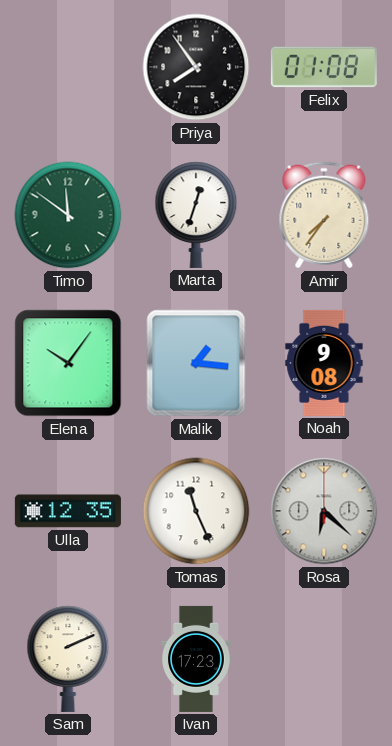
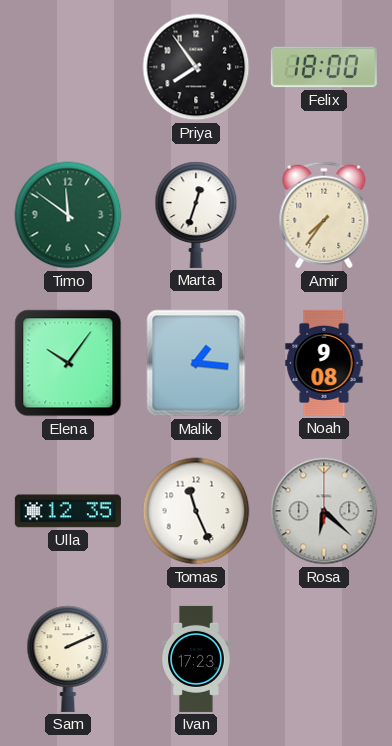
Felix: 01:08 -> 18:00 (324, 67)
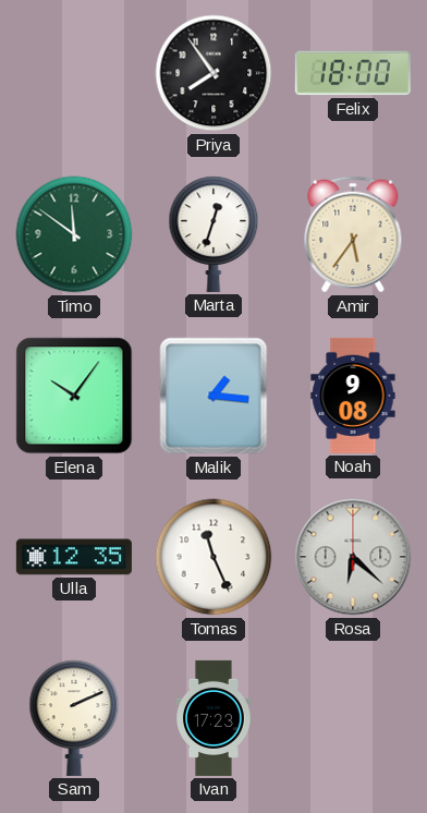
Amir: 7:36 -> 5:36 (353, 234)
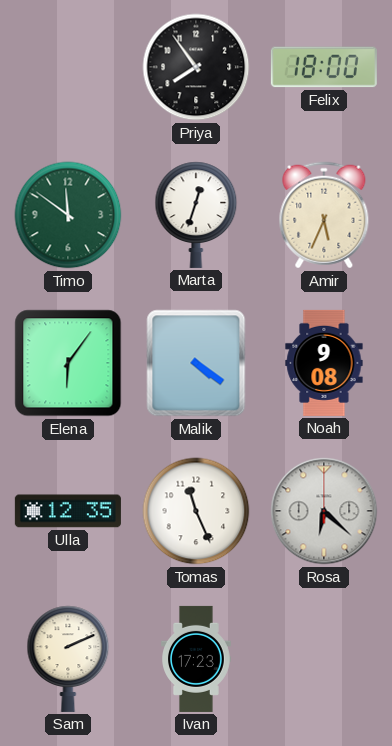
Amir: 5:36 -> 5:34 (324, 215)
Elena: 10:06 -> 6:06 (68, 363)
Malik: 1:16 -> 4:21 (196, 363)
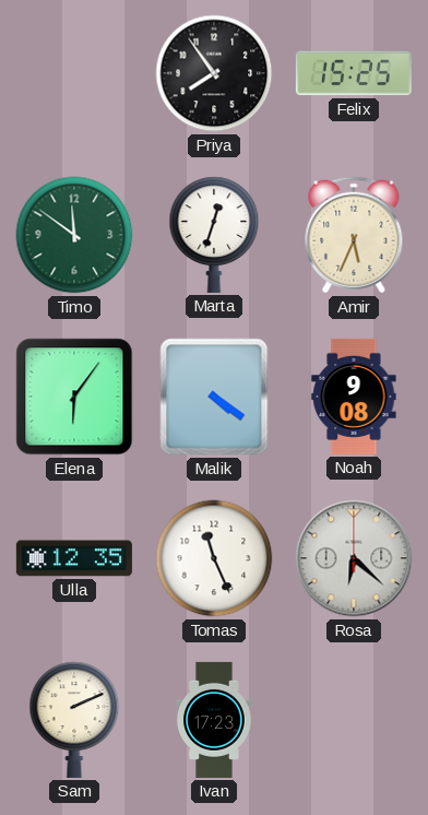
Felix: 18:00 -> 15:25 (354, 73)
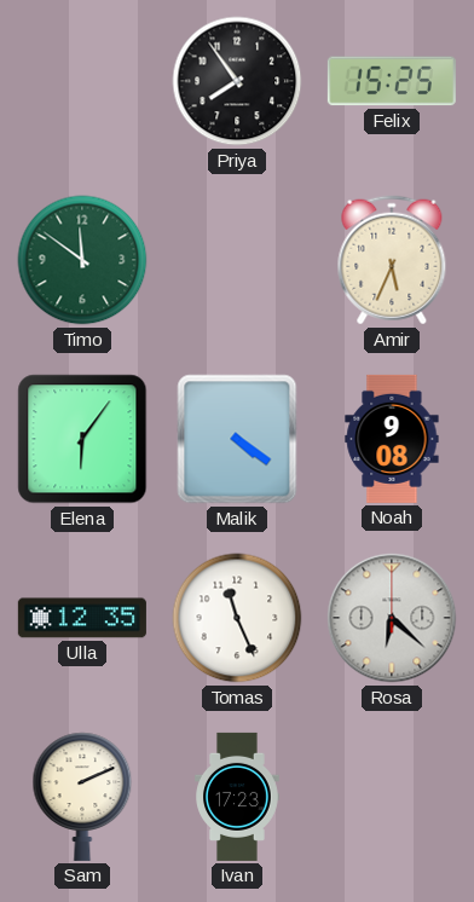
Marta: 12:33 -> none (214, 235)
